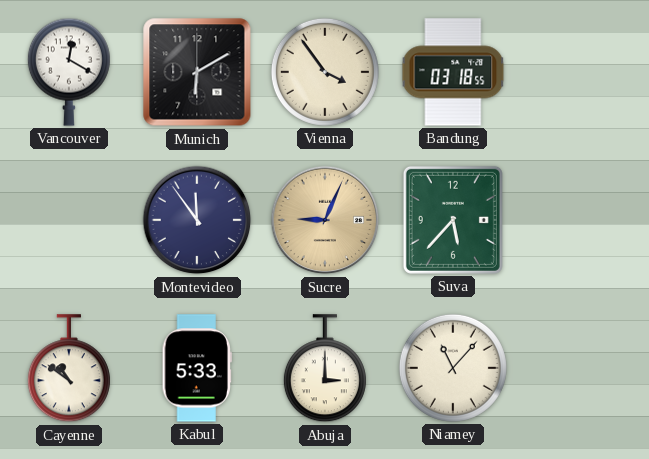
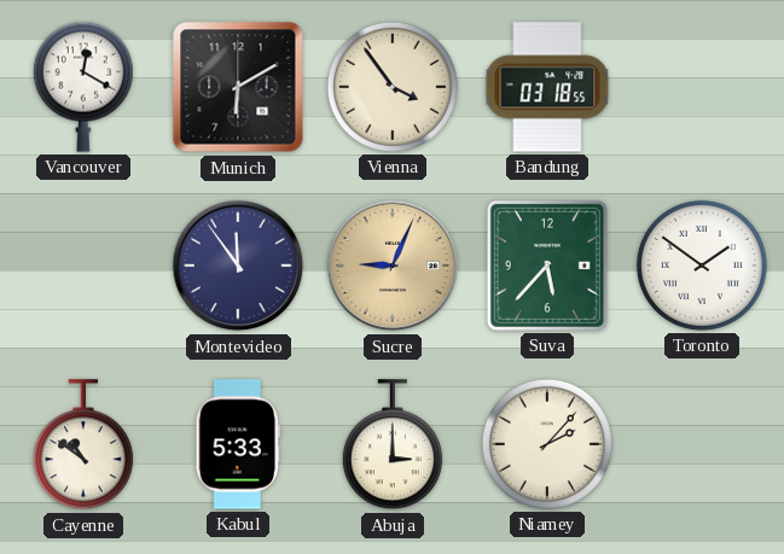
Toronto: none -> 1:51 (702, 266)
Niamey: 11:07 -> 2:07 (547, 444)
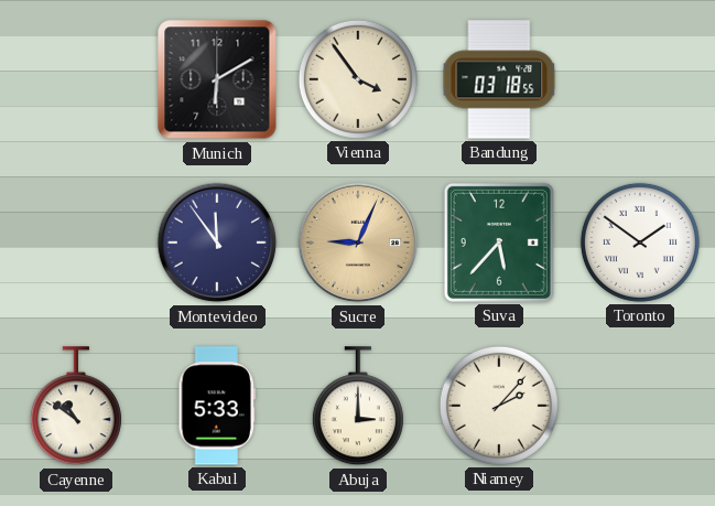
Vancouver: 12:20 -> none (83, 87)
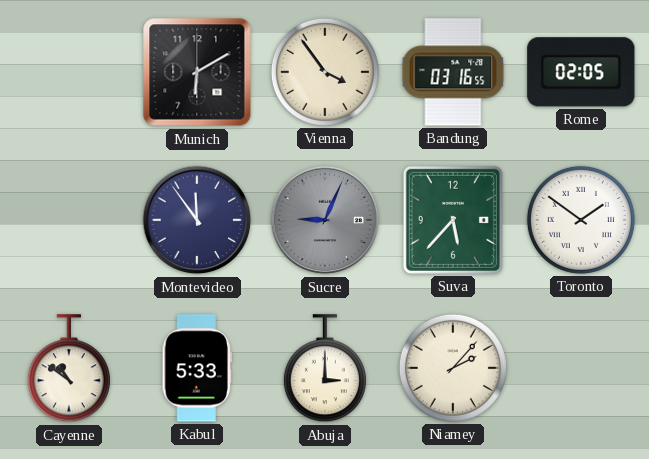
Bandung: 03:18 -> 03:16 (453, 72)
Rome: none -> 02:05 (581, 72)
Sucre dial: champagne -> grey (325, 220)
